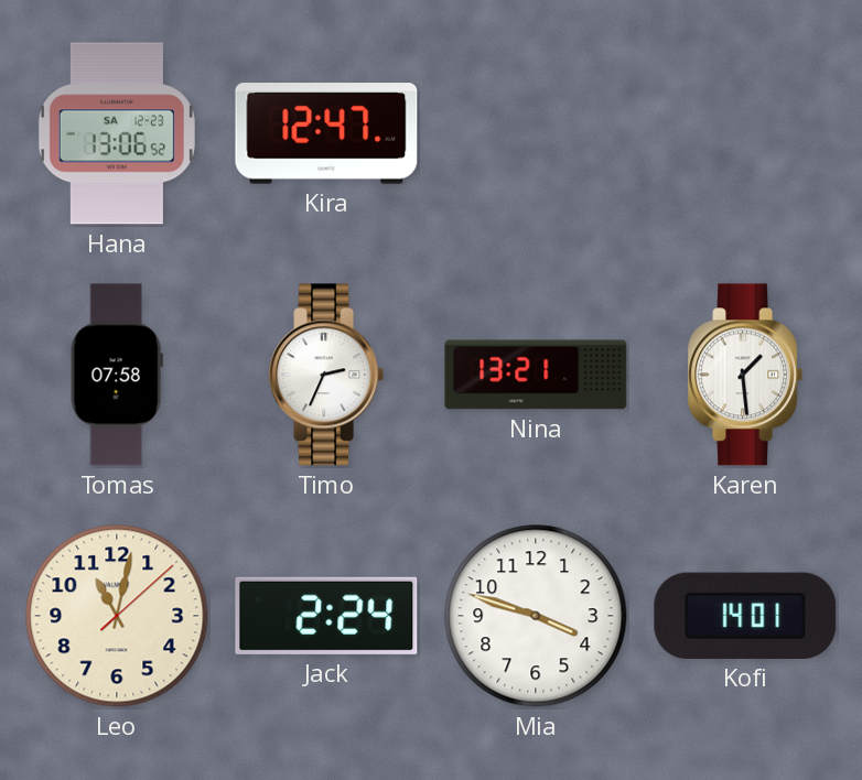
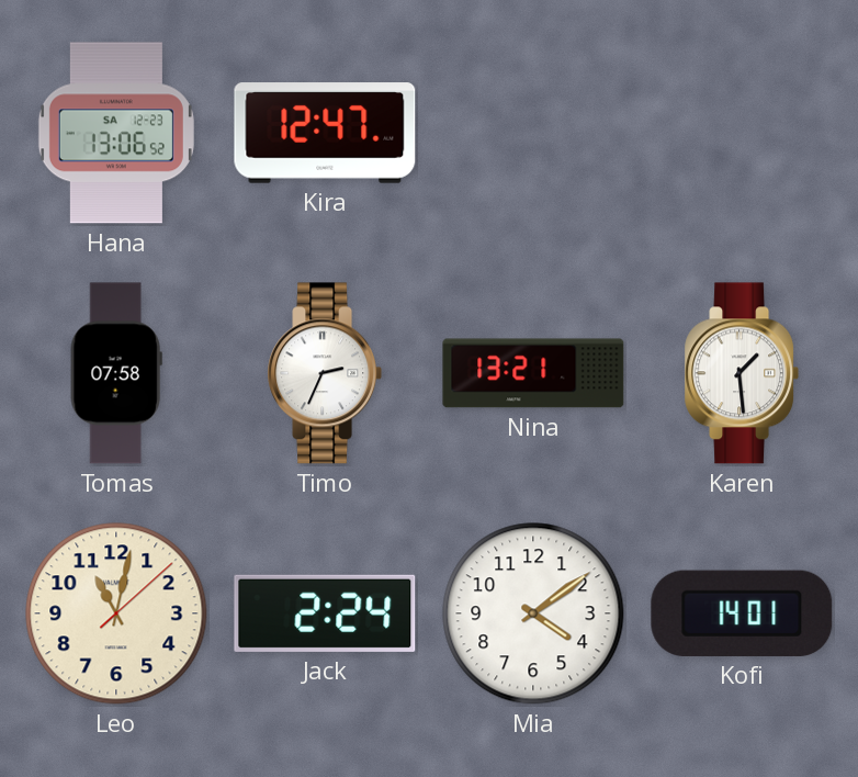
Mia: 3:48 -> 4:09 (533, 613)
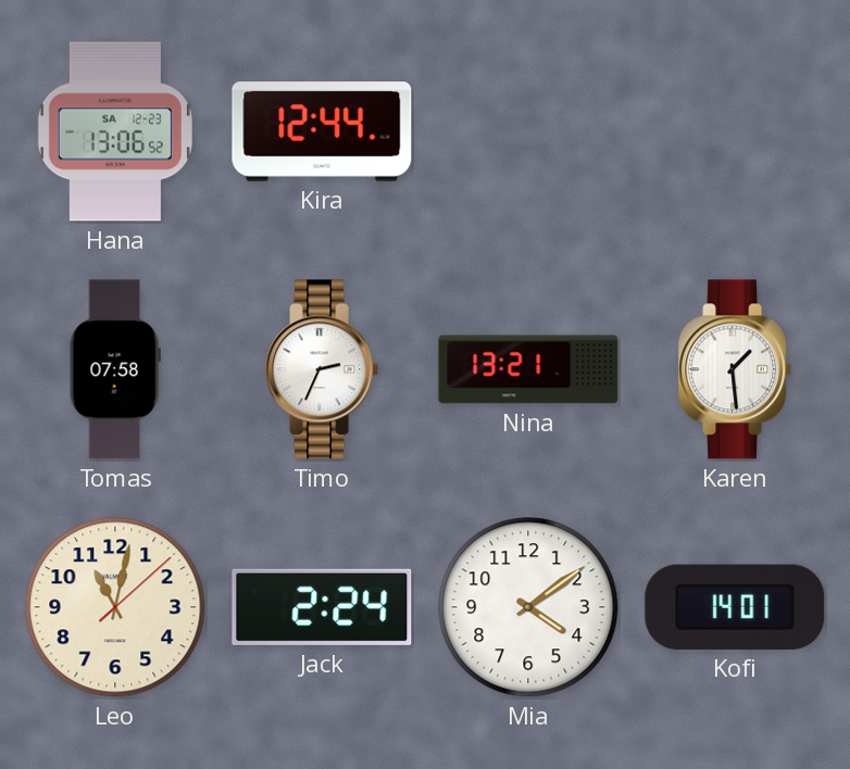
Kira: 12:47 -> 12:44 (322, 131)
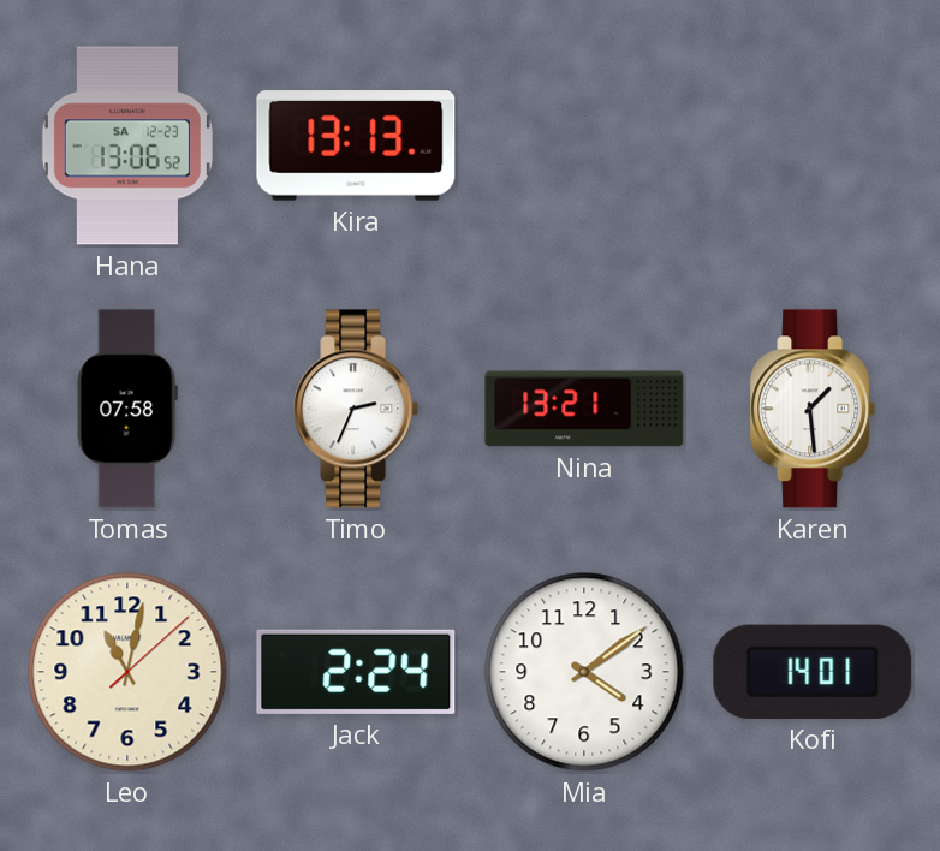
Kira: 12:44 -> 13:13 (356, 145)
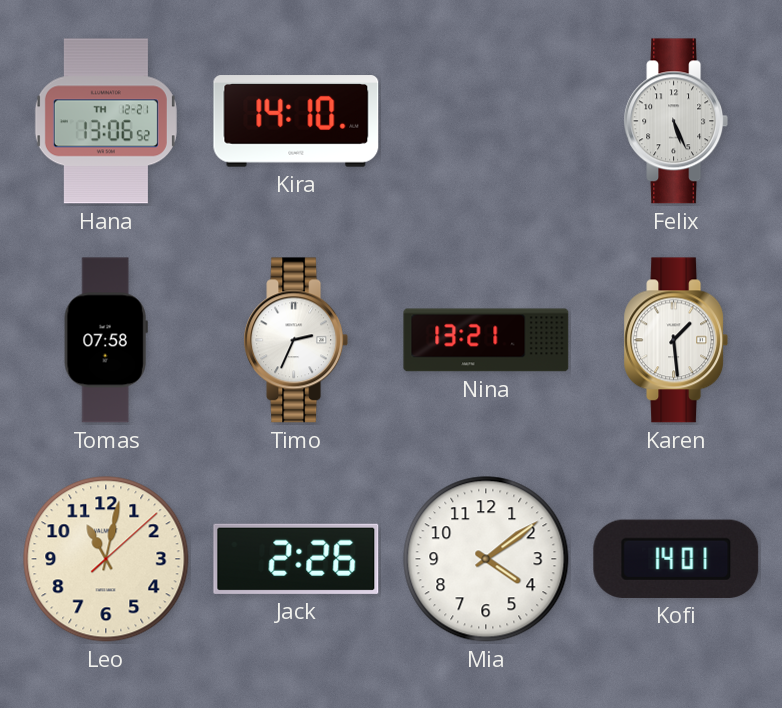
Hana date: SA 12-23 -> TH 12-21 (106, 121)
Kira: 13:13 -> 14:10 (296, 121)
Felix: none -> 5:26 (676, 121)
Jack: 2:24 -> 2:26 (296, 559)
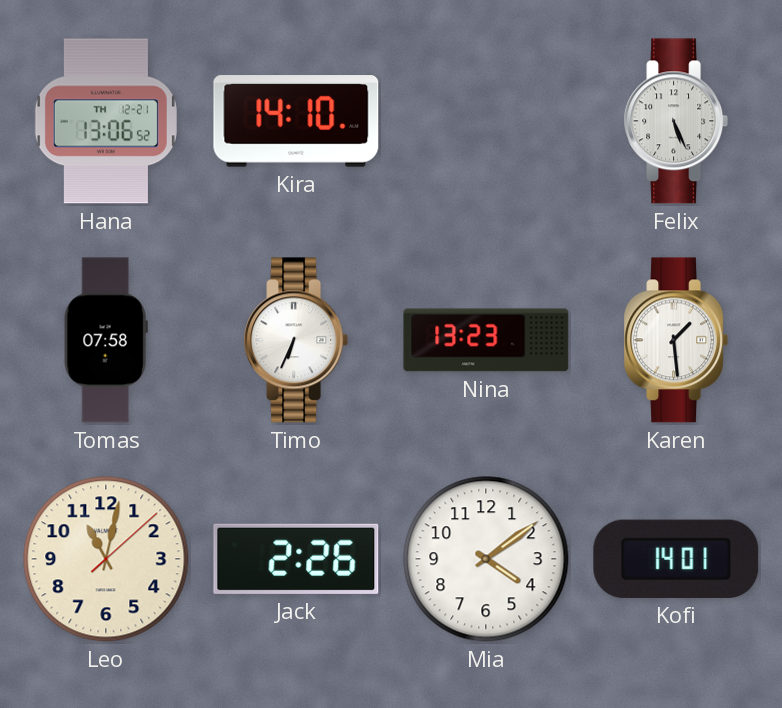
Timo: 2:34 -> 6:34 (296, 340)
Nina: 13:21 -> 13:23 (486, 340)
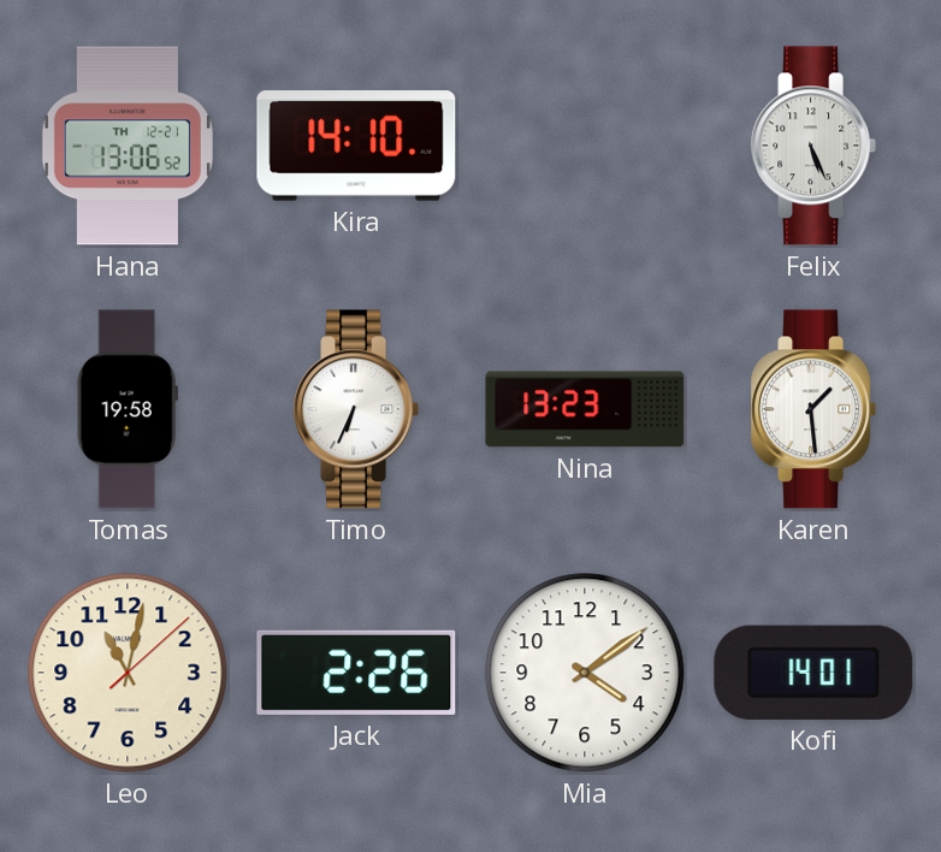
Tomas: 07:58 -> 19:58 (128, 409)
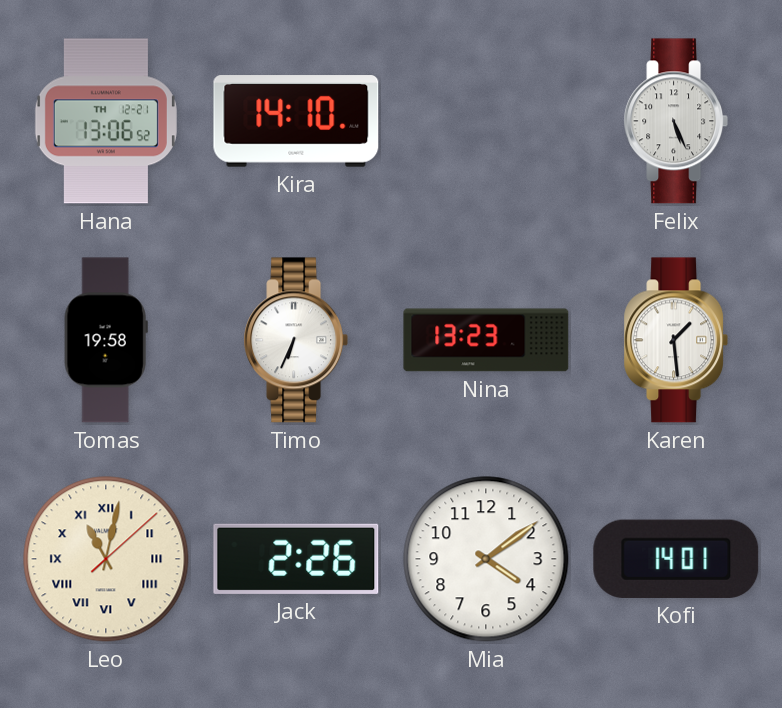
Leo numerals: Arabic -> Roman (106, 559)
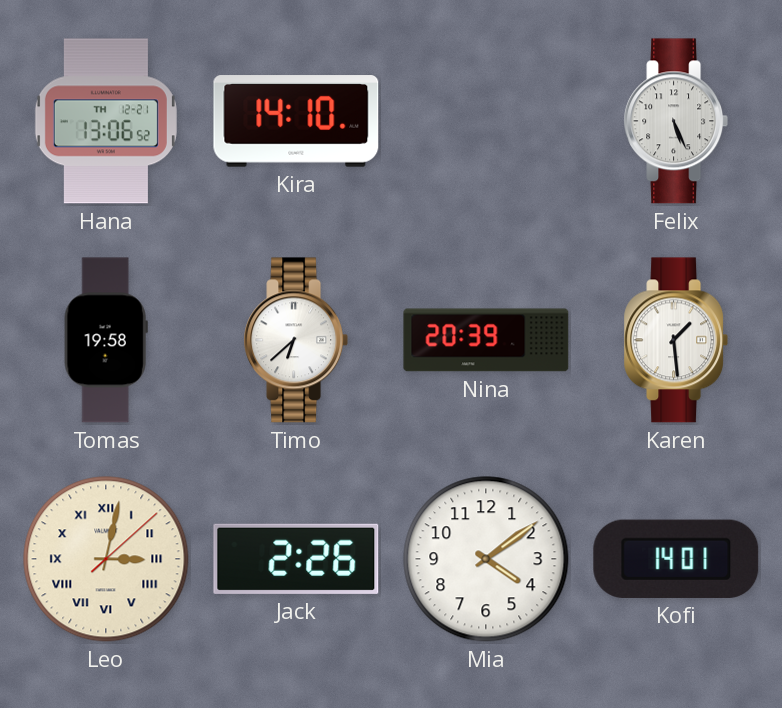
Timo: 6:34 -> 6:38 (296, 340)
Nina: 13:23 -> 20:39 (486, 340)
Leo: 11:02 -> 3:02 (106, 559)
